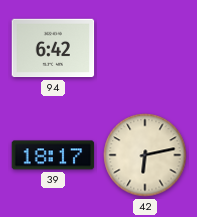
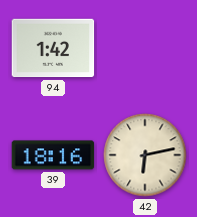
94: 6:42 -> 1:42 (53, 48)
39: 18:17 -> 18:16 (53, 155)
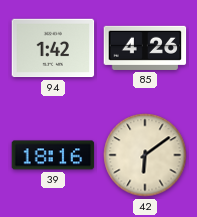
85: none -> 4:26 (145, 48)
42: 6:13 -> 6:09 (145, 155)
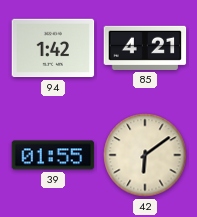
85: 4:26 -> 4:21 (145, 48)
39: 18:16 -> 01:55 (53, 155)
